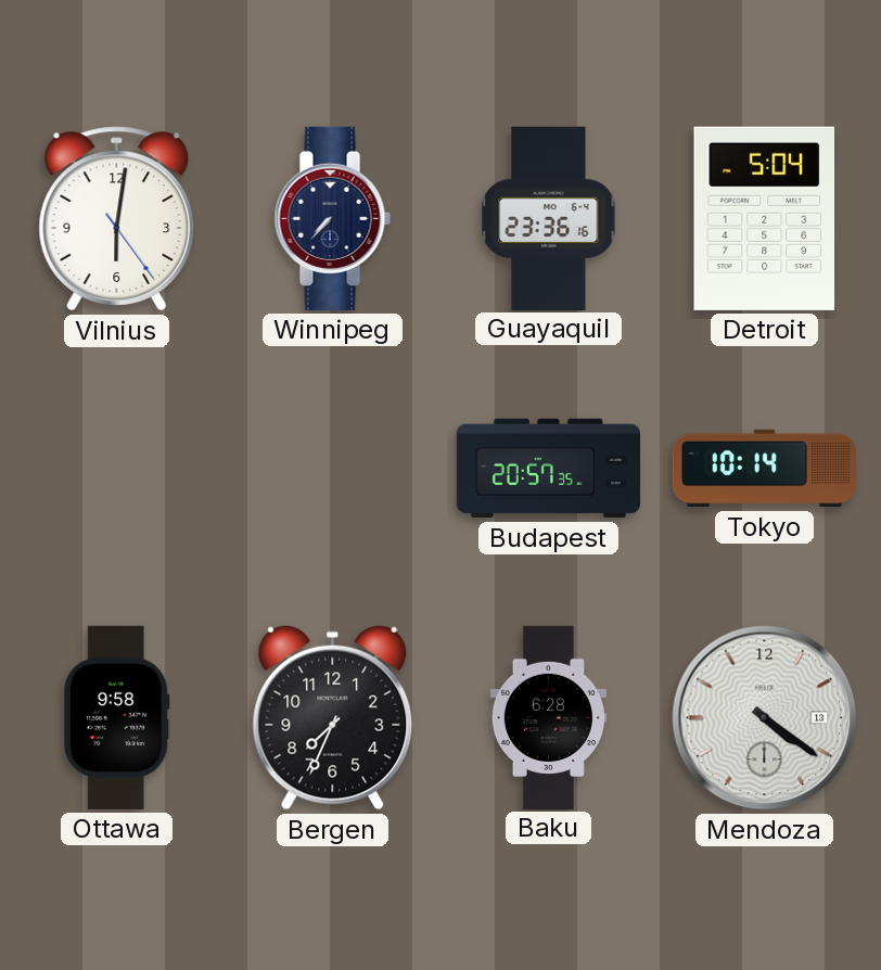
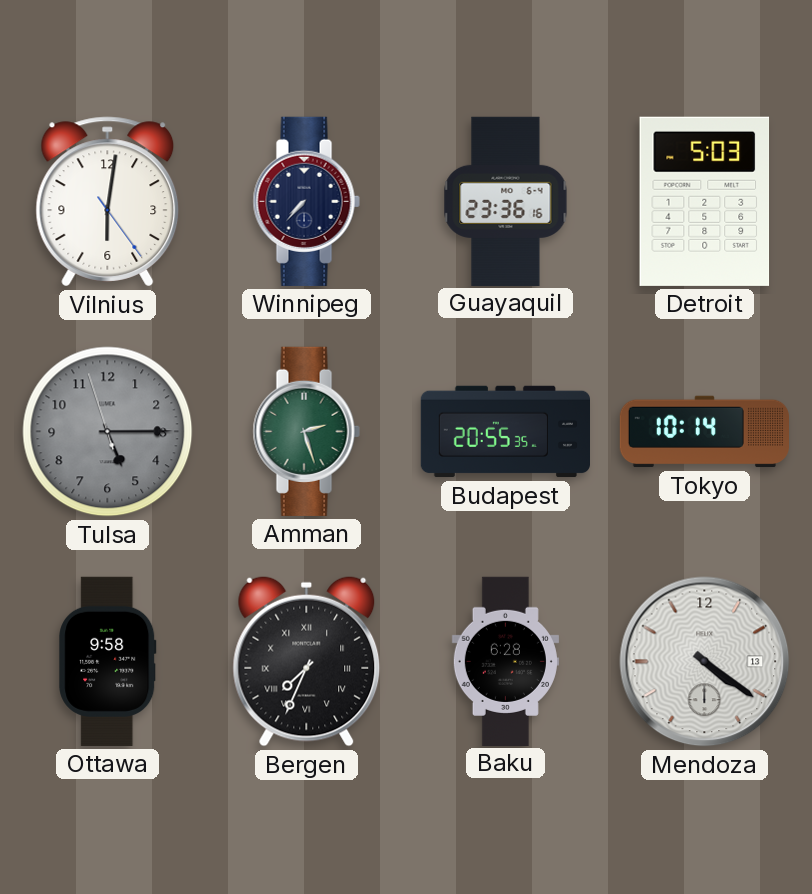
Detroit: 5:04 -> 5:03 (705, 201)
Tulsa: none -> 5:14 (108, 432)
Amman: none -> 2:27 (306, 431)
Budapest: 20:57 -> 20:55 (505, 432)
Bergen numerals: Arabic -> Roman (307, 661)
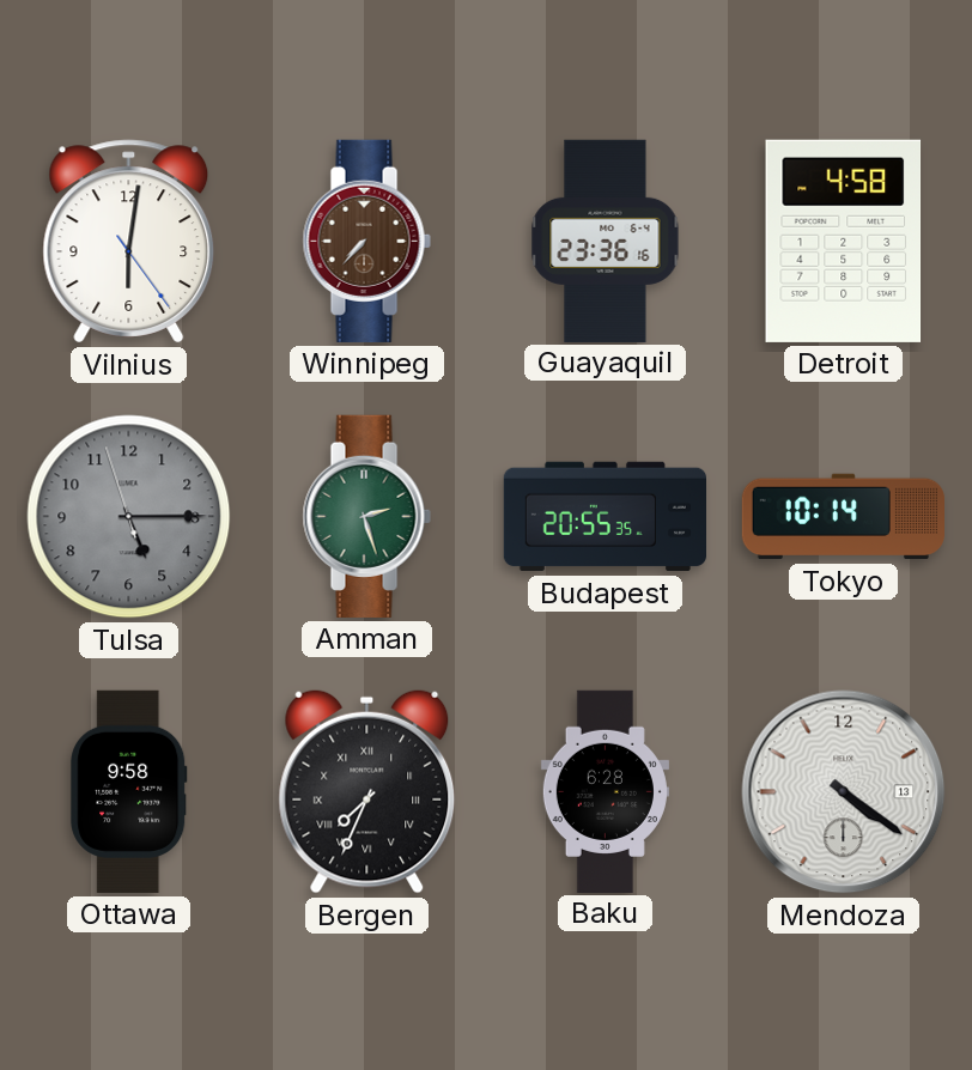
Winnipeg dial: navy -> brown (366, 241)
Detroit: 5:03 -> 4:58 (844, 241)
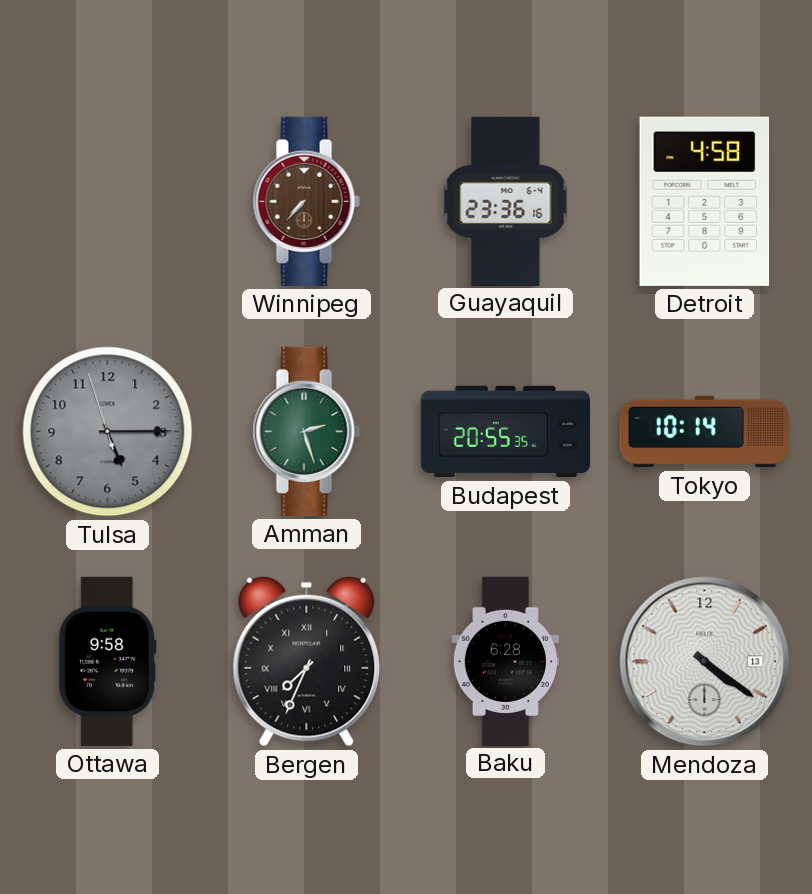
Vilnius: 6:01 -> none (129, 242)
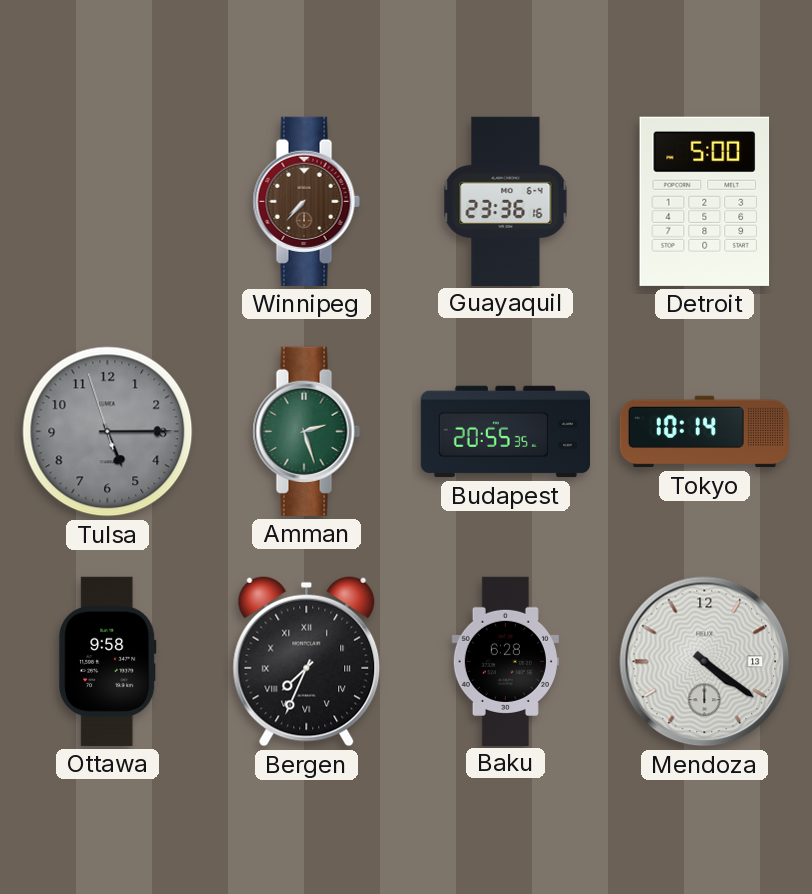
Detroit: 4:58 -> 5:00 (705, 201)
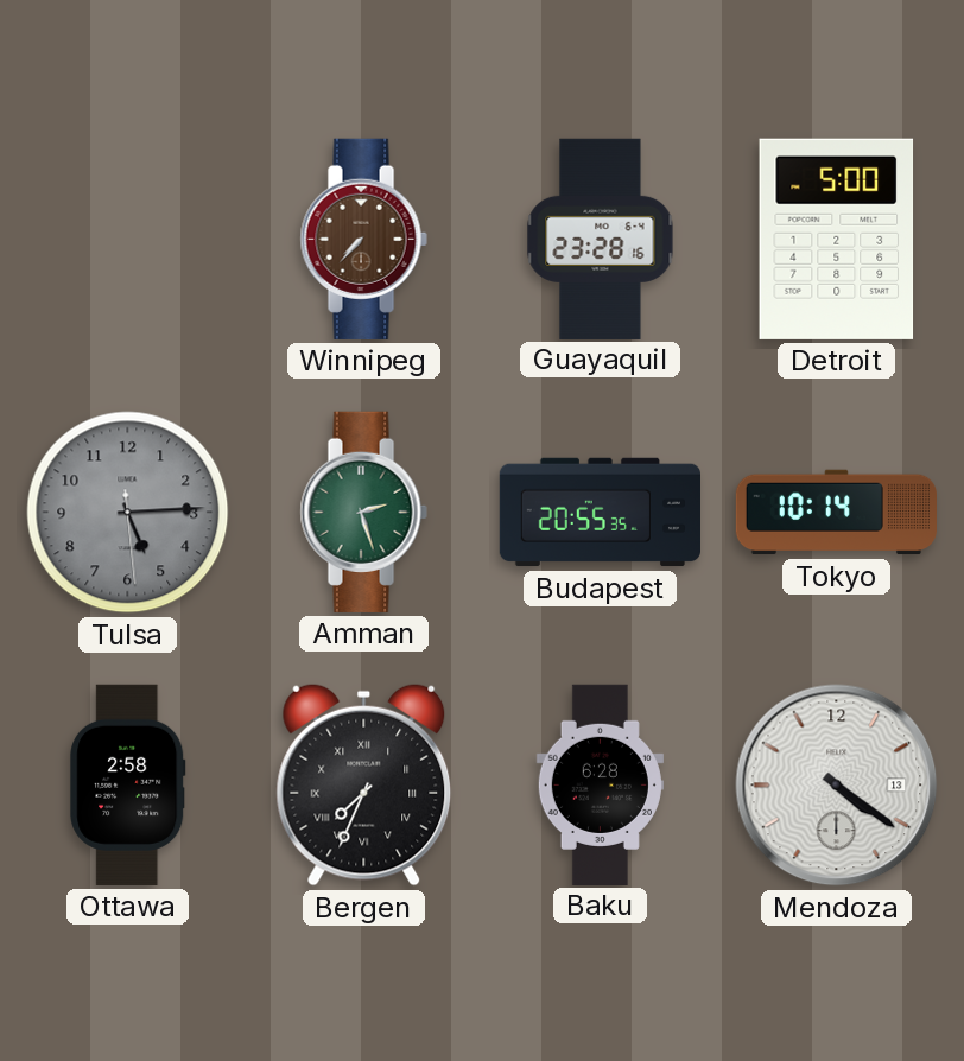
Guayaquil: 23:36 -> 23:28 (601, 239)
Tulsa: 5:14:57 -> 5:14:29 (128, 513)
Ottawa: 9:58 -> 2:58 (128, 784)
